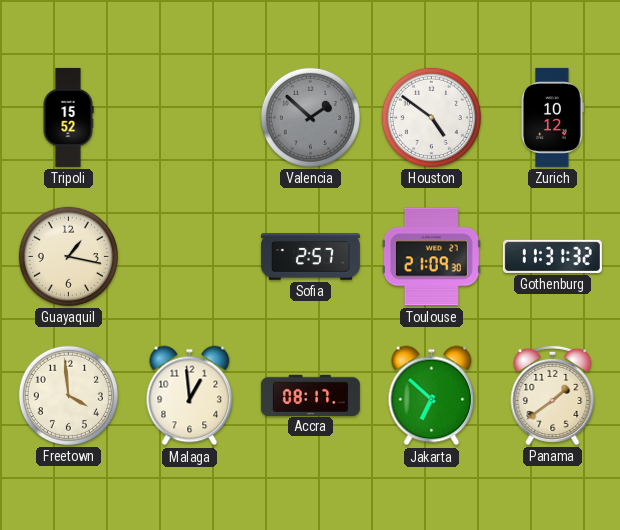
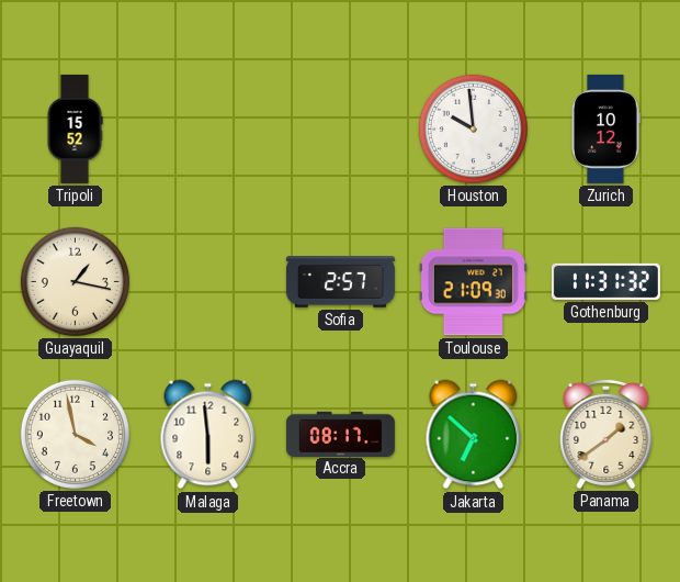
Valencia: 1:52 -> none (310, 117)
Houston: 4:51 -> 9:59 (473, 128)
Freetown: 3:59 -> 3:58 (75, 434)
Malaga: 12:59 -> 5:59 (208, 435)
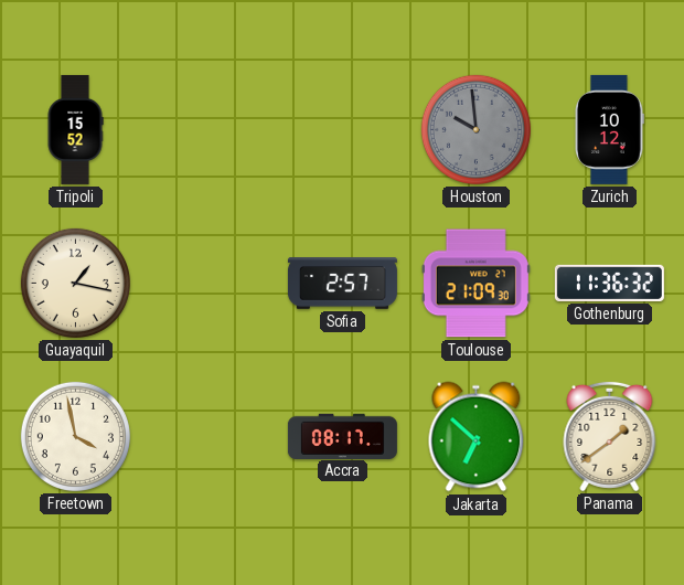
Houston dial: white -> grey (475, 129)
Gothenburg: 11:31 -> 11:36 (609, 283)
Malaga: 5:59 -> none (208, 435)
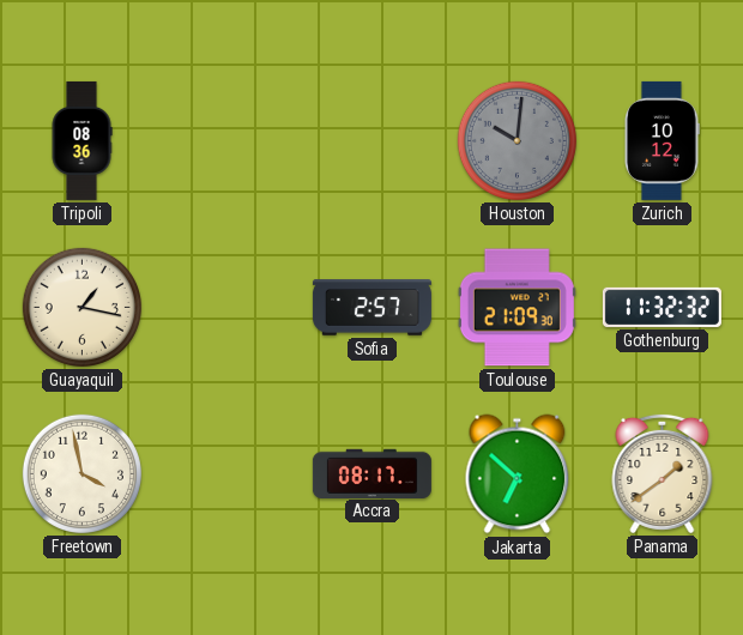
Tripoli: 15:52 -> 08:36 (81, 140)
Houston: 9:59 -> 10:01 (517, 140)
Gothenburg: 11:36 -> 11:32 (662, 307)
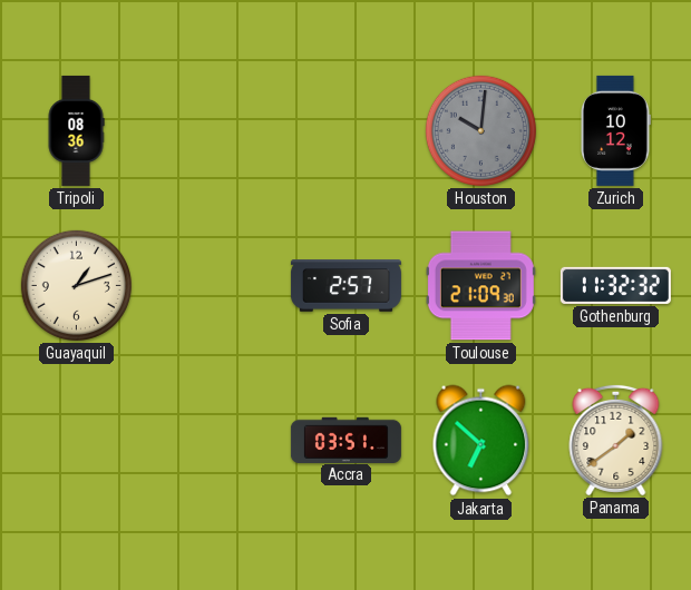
Guayaquil: 1:17 -> 1:12 (76, 285)
Freetown: 3:58 -> none (81, 473)
Accra: 08:17 -> 03:51 (345, 440)
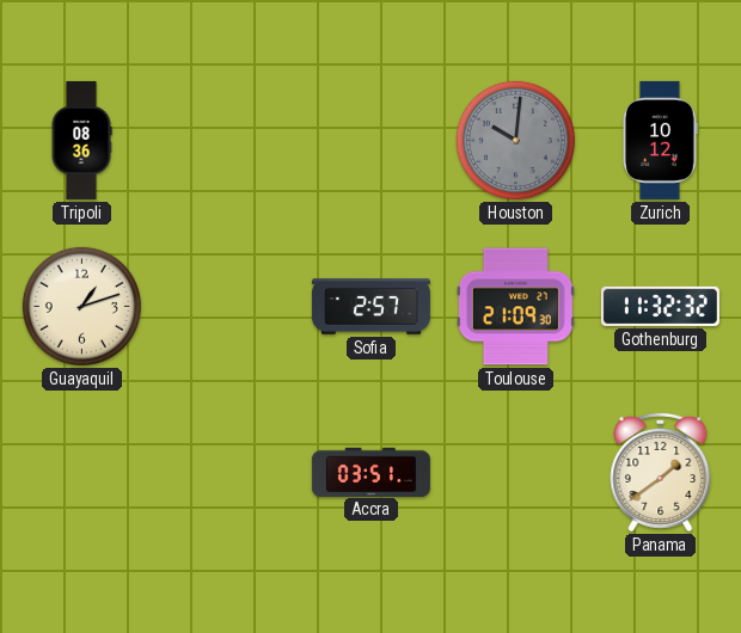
Jakarta: 6:52 -> none (481, 441)
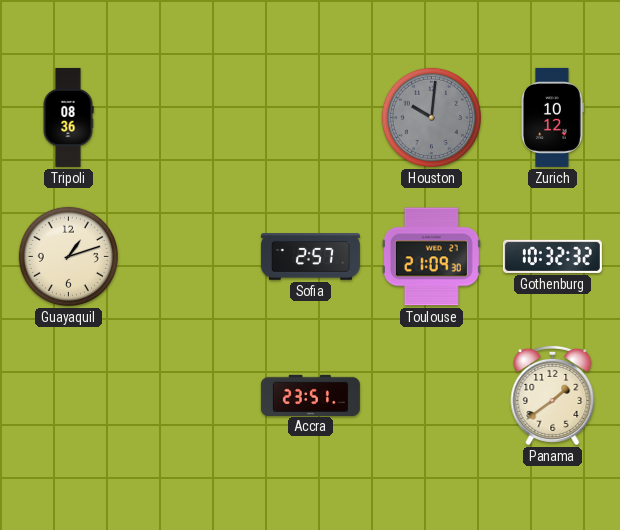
Gothenburg: 11:32 -> 10:32 (552, 256)
Accra: 03:51 -> 23:51 (310, 395)
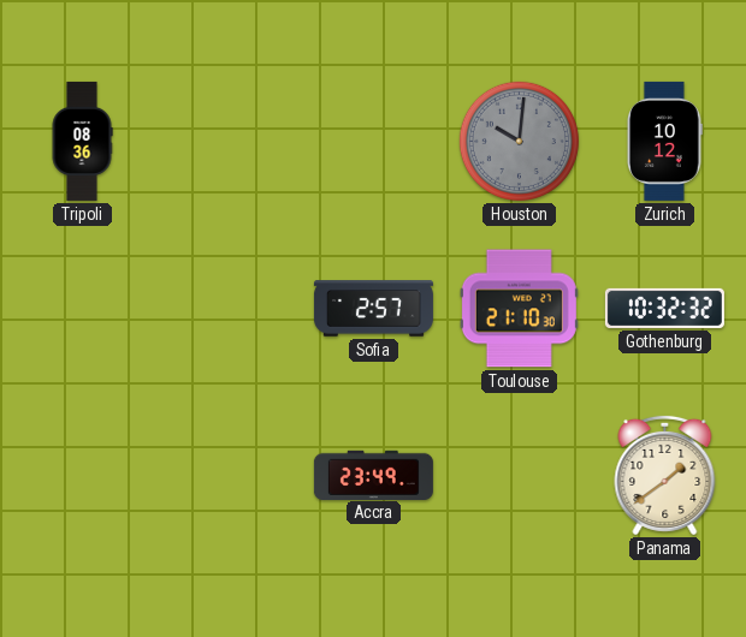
Guayaquil: 1:12 -> none (68, 256)
Toulouse: 21:09 -> 21:10 (519, 309)
Accra: 23:51 -> 23:49 (373, 475)
